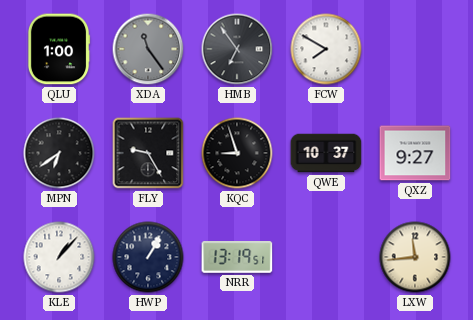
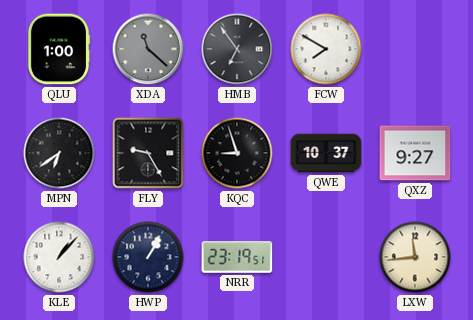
XDA: 11:24 -> 11:22 (148, 49)
NRR: 13:19 -> 23:19 (237, 257)
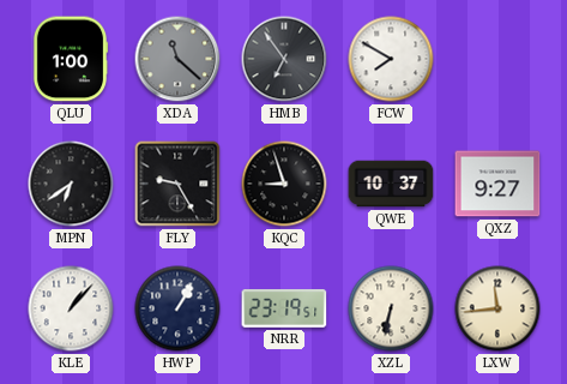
XZL: none -> 6:32 (391, 308)
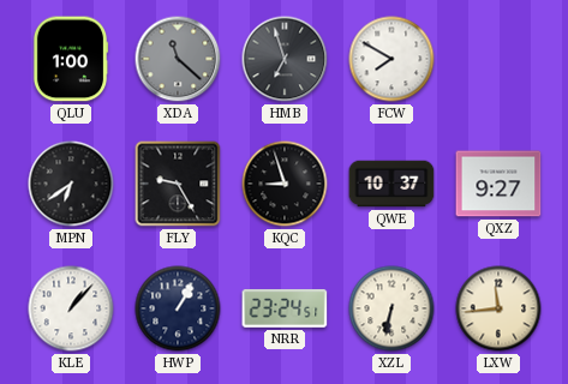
HMB: 6:54 -> 6:57 (285, 59)
NRR: 23:19 -> 23:24 (285, 308)
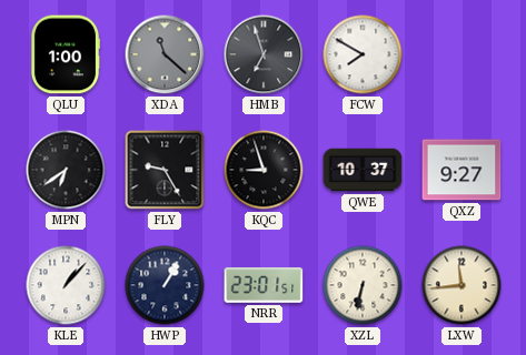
NRR: 23:24 -> 23:01 (264, 285)
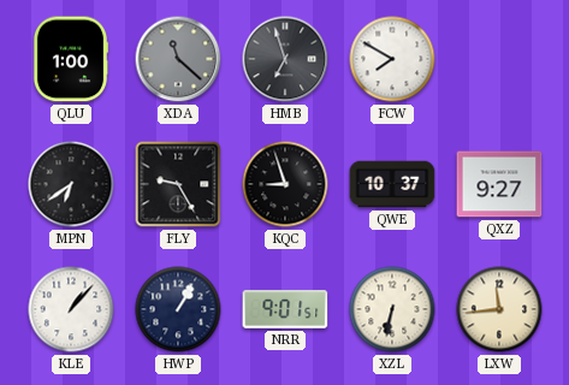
NRR: 23:01 -> 9:01 (285, 309)
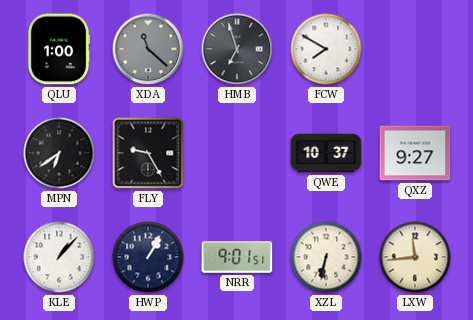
KQC: 8:57 -> none (285, 184)
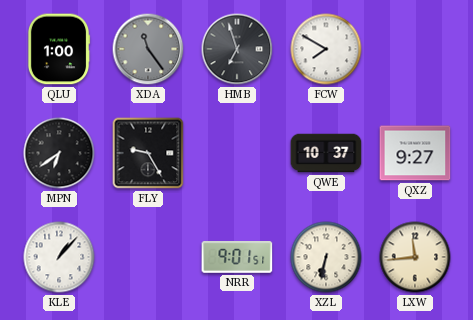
XDA: 11:22 -> 11:24 (148, 49)
HWP: 1:05 -> none (148, 257)
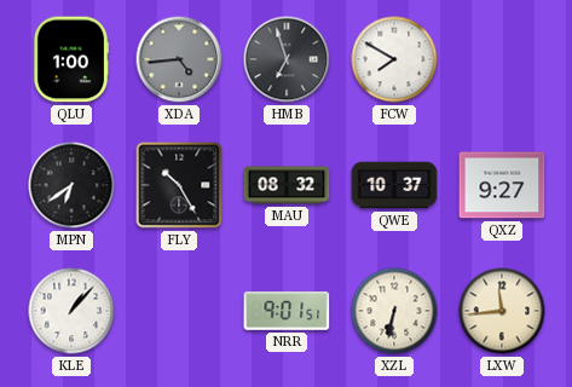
XDA: 11:24 -> 4:44 (179, 59)
FLY: 9:25 -> 10:25 (179, 185)
MAU: none -> 08:32 (287, 185)
